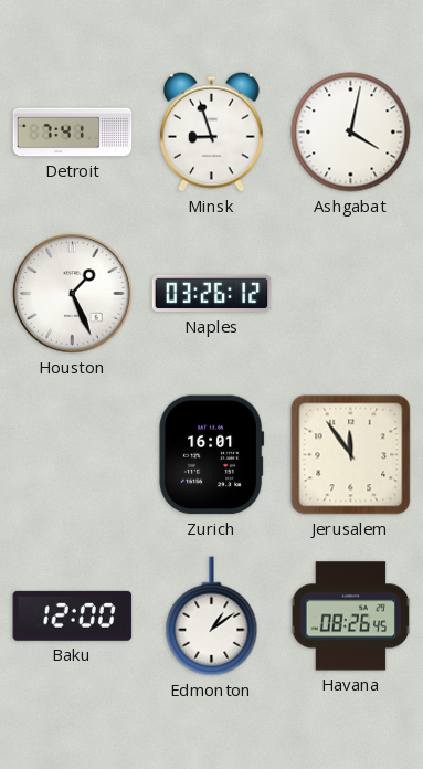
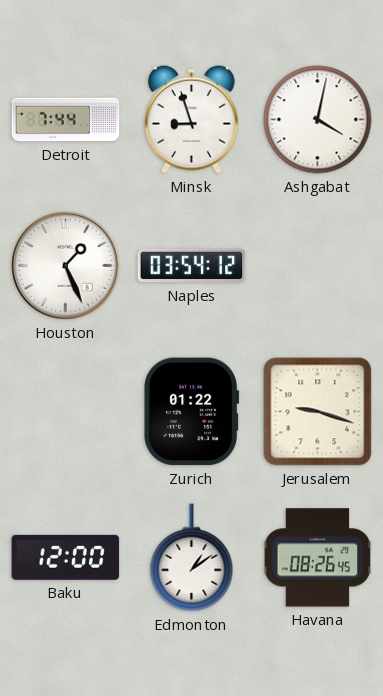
Detroit: 7:41 -> 7:44 (66, 120)
Naples: 03:26 -> 03:54 (192, 266)
Zurich: 16:01 -> 01:22 (192, 412)
Jerusalem: 11:54 -> 9:18 (318, 412)
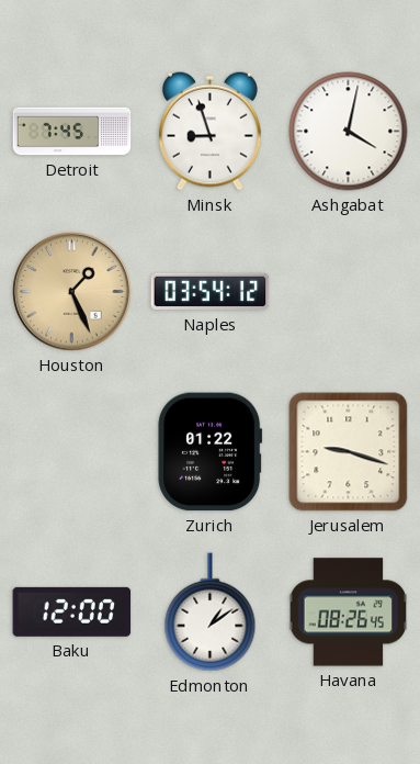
Detroit: 7:44 -> 7:45 (72, 132)
Houston dial: white -> champagne (72, 292)
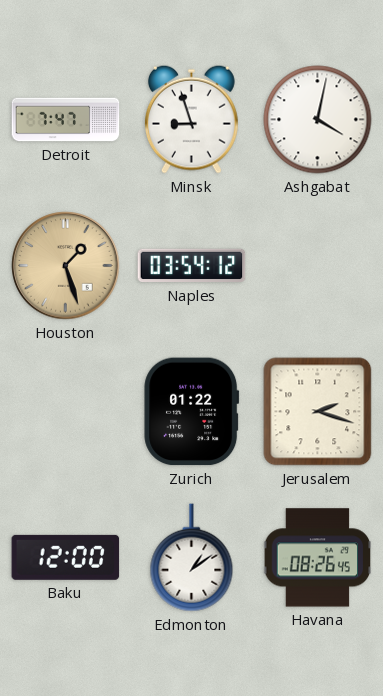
Detroit: 7:45 -> 7:47 (66, 120)
Houston: 1:26 -> 1:27 (66, 266)
Jerusalem: 9:18 -> 2:18 (318, 412)
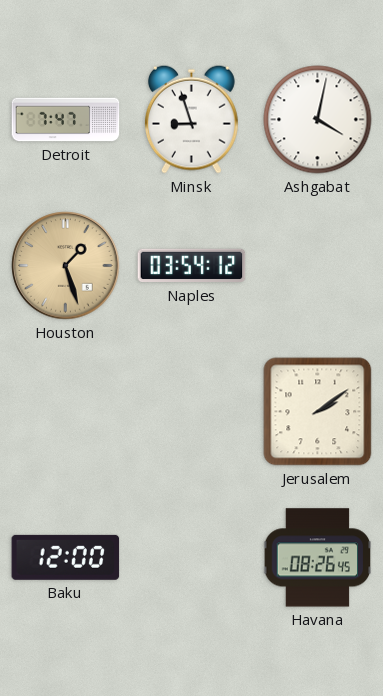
Zurich: 01:22 -> none (192, 412)
Jerusalem: 2:18 -> 2:09 (318, 412)
Edmonton: 1:09 -> none (192, 558)
